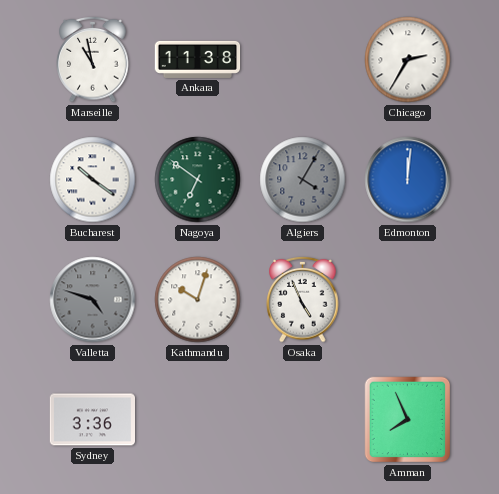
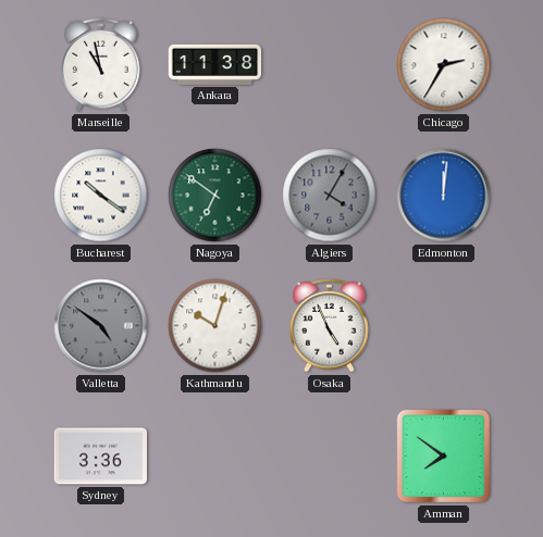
Valletta: 4:48 -> 4:51 (101, 326)
Amman: 7:56 -> 7:51 (444, 457)
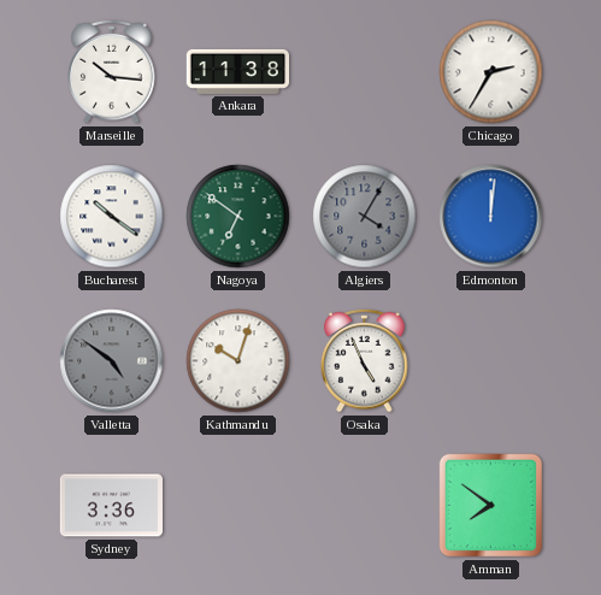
Marseille: 10:58 -> 10:16 (112, 71)
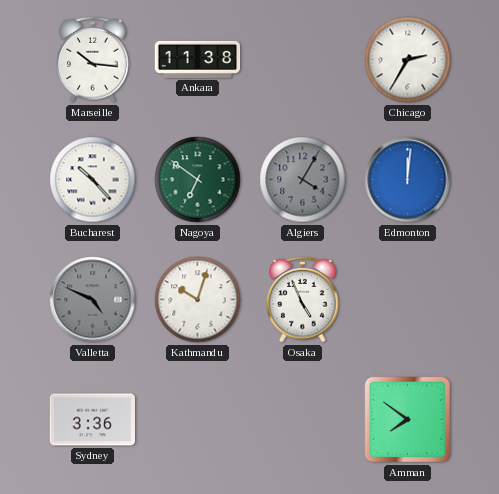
Bucharest: 10:21 -> 10:23 (93, 180)
Valletta: 4:51 -> 4:49 (93, 300)
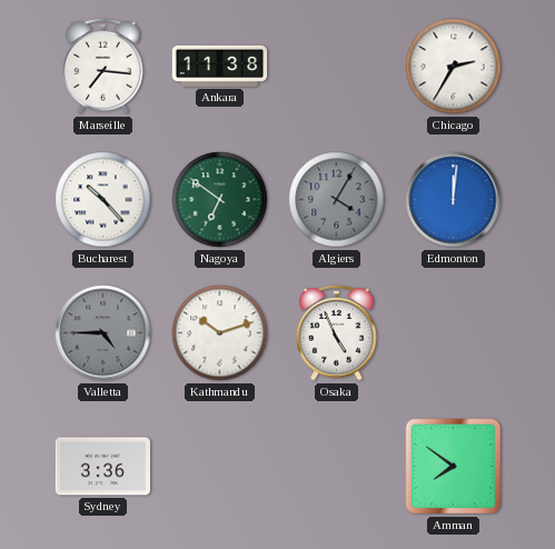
Marseille: 10:16 -> 7:16 (103, 66)
Valletta: 4:49 -> 4:45 (103, 333)
Kathmandu: 10:03 -> 10:12 (220, 333)
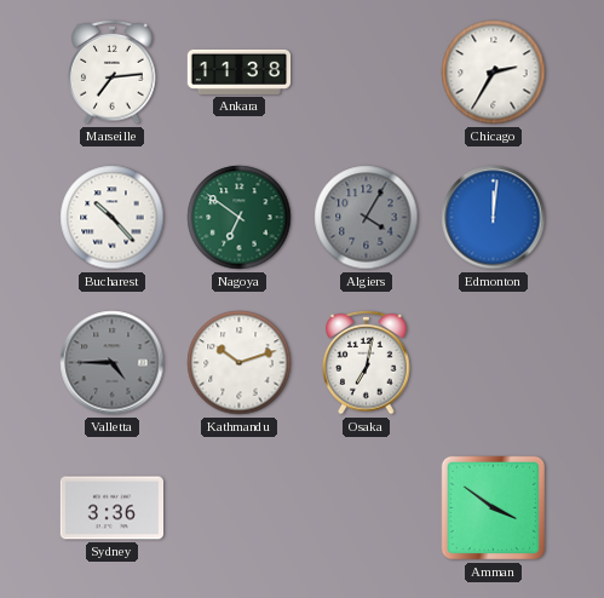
Marseille: 7:16 -> 7:14 (113, 71)
Osaka: 4:56 -> 7:02 (367, 362)
Amman: 7:51 -> 3:51 (494, 508)
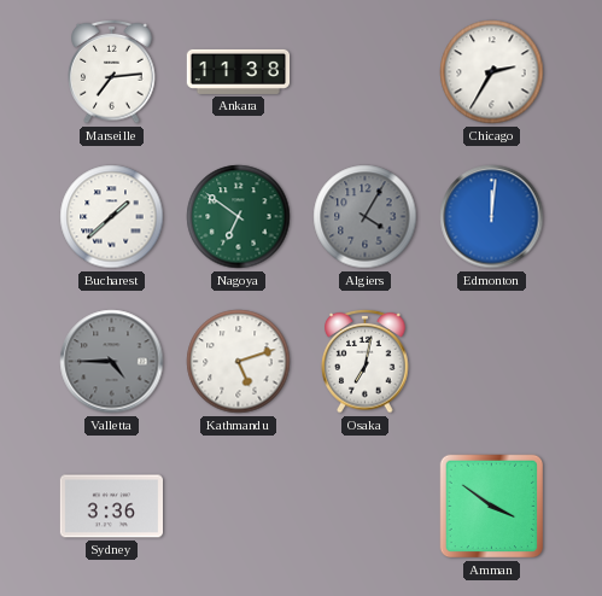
Bucharest: 10:23 -> 1:38 (112, 217)
Kathmandu: 10:12 -> 5:12 (239, 362)
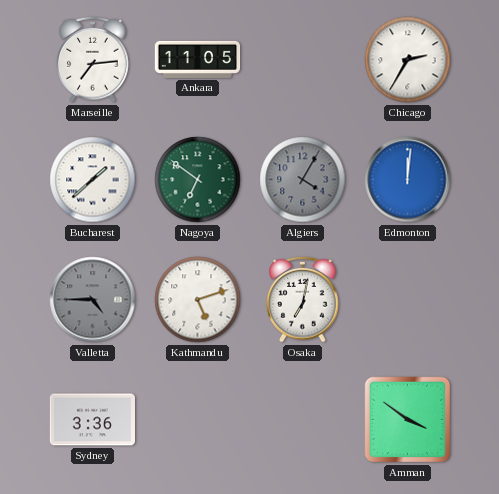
Ankara: 11:38 -> 11:05 (198, 59)
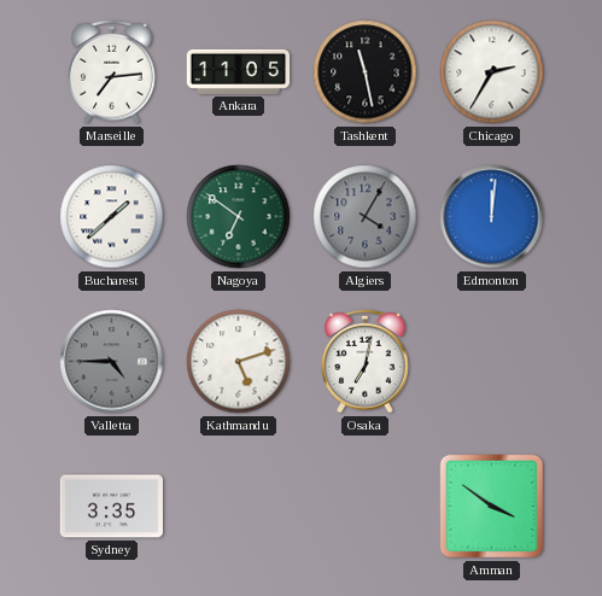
Tashkent: none -> 11:28 (366, 72)
Sydney: 3:36 -> 3:35 (111, 507)
